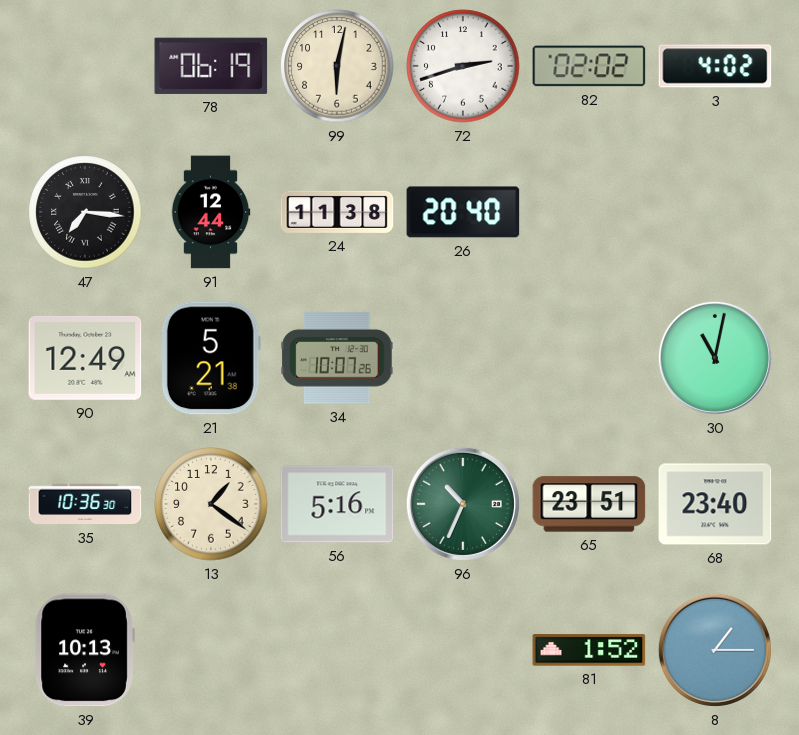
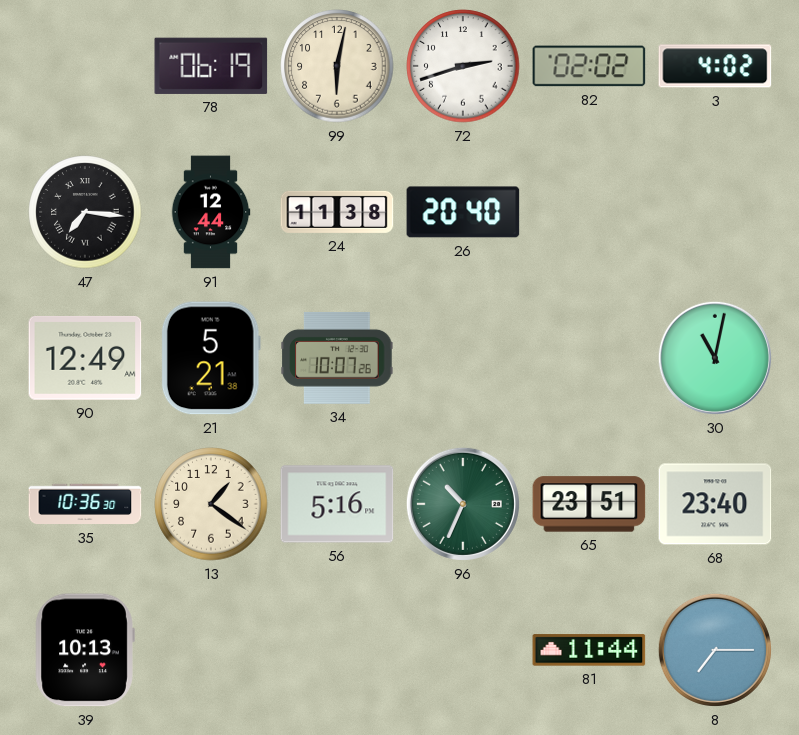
81: 1:52 -> 11:44 (589, 650)
8: 1:15 -> 7:15 (715, 650)
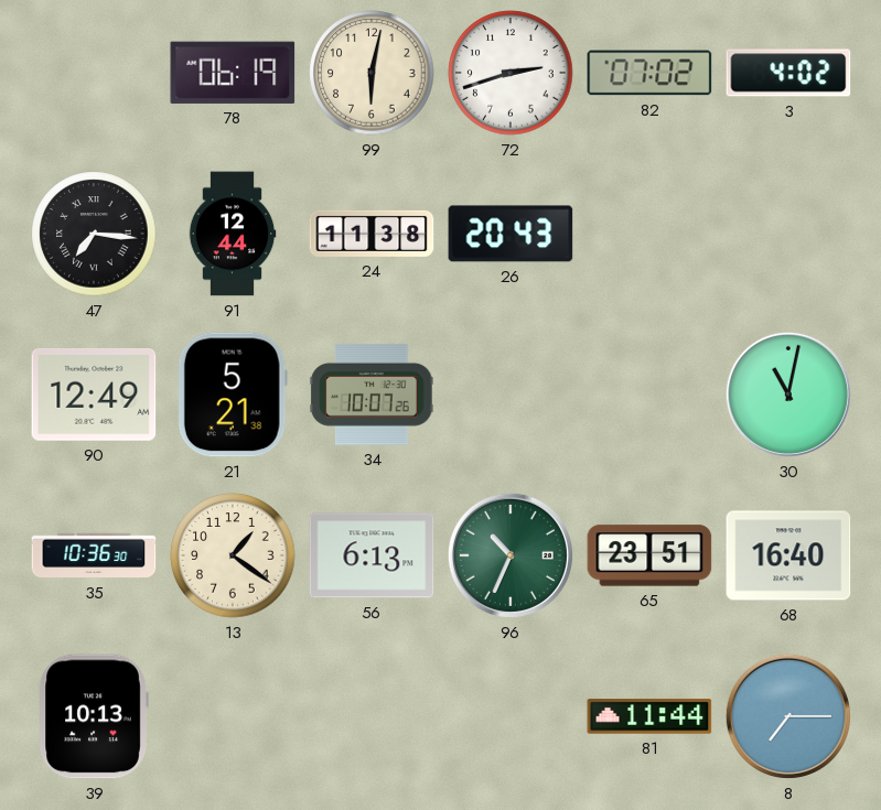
82: 02:02 -> 07:02 (649, 73)
26: 20:40 -> 20:43 (511, 234)
56: 5:16 -> 6:13 (372, 555)
68: 23:40 -> 16:40 (788, 555)
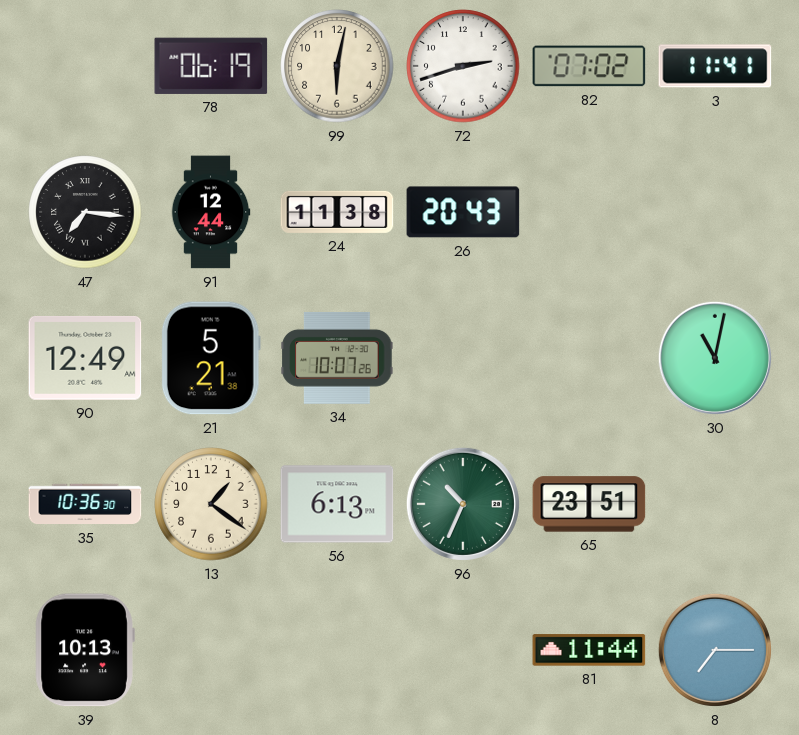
3: 4:02 -> 11:41 (715, 66)
68: 16:40 -> none (788, 555)
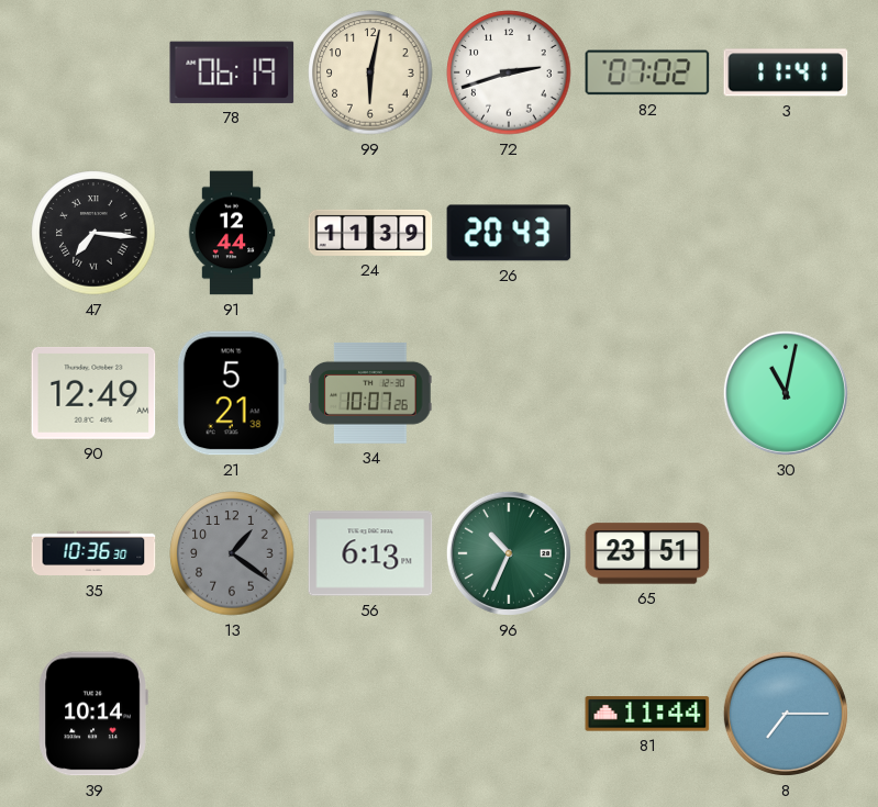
24: 11:38 -> 11:39 (370, 233)
13 dial: cream -> grey (232, 553)
39: 10:13 -> 10:14 (93, 714)
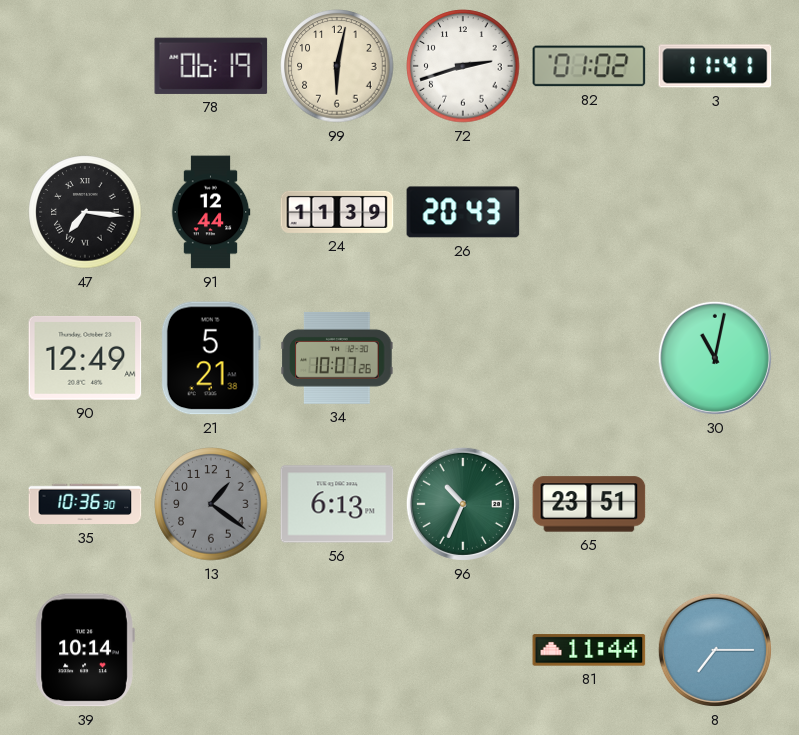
82: 07:02 -> 01:02 (589, 66)
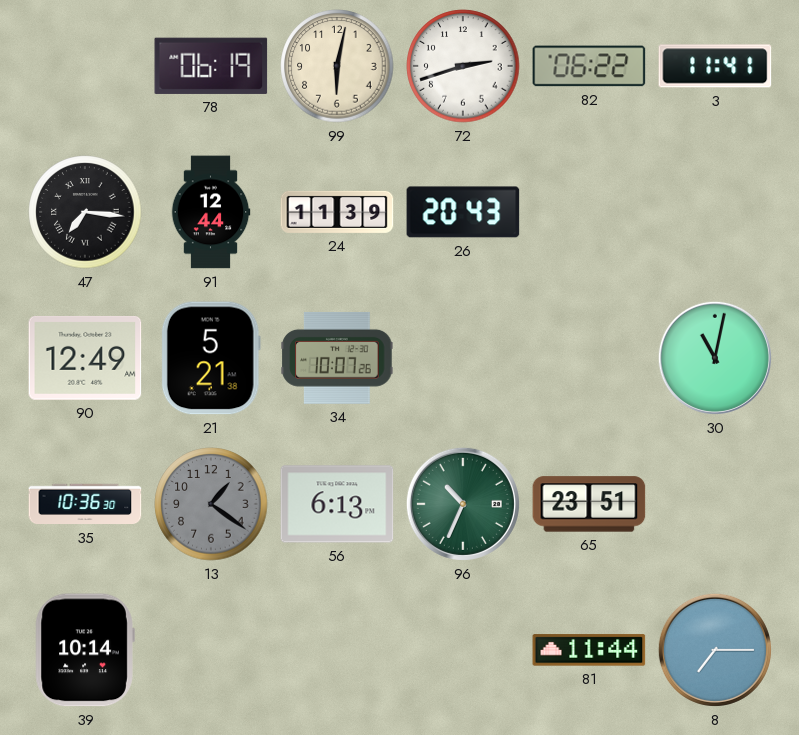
82: 01:02 -> 06:22 (589, 66)
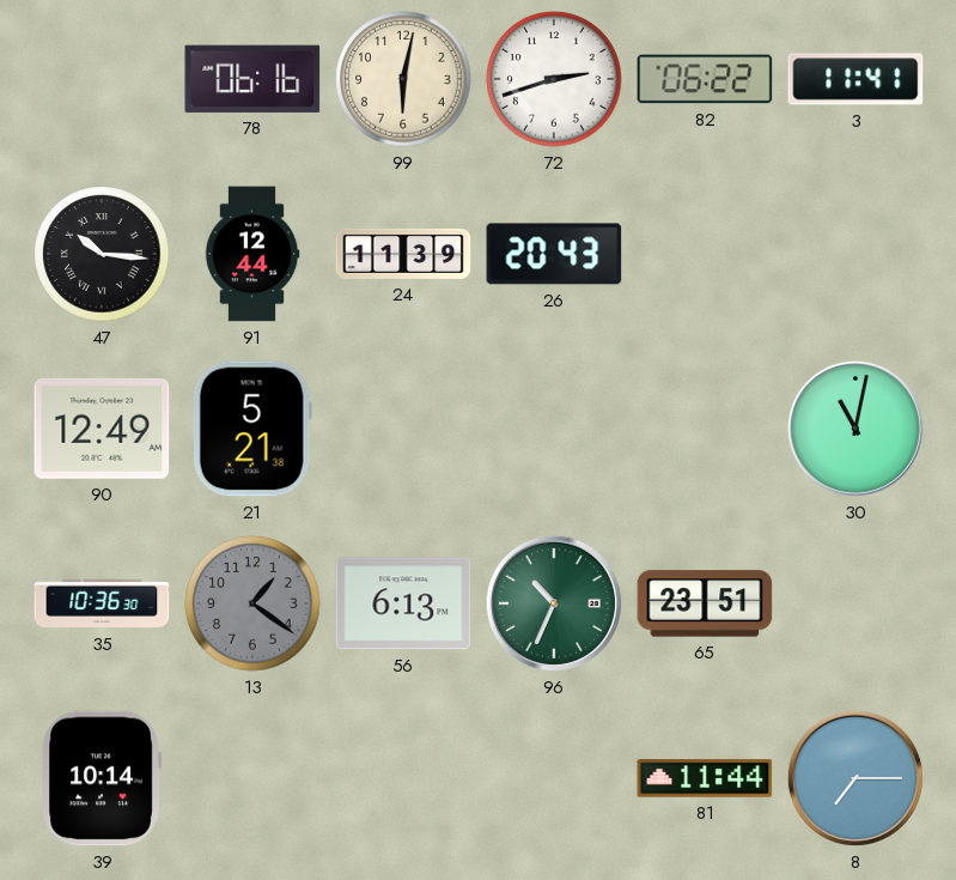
78: 06:19 -> 06:16 (252, 79)
47: 7:16 -> 10:16 (102, 254)
34: 10:07 -> none (337, 358)
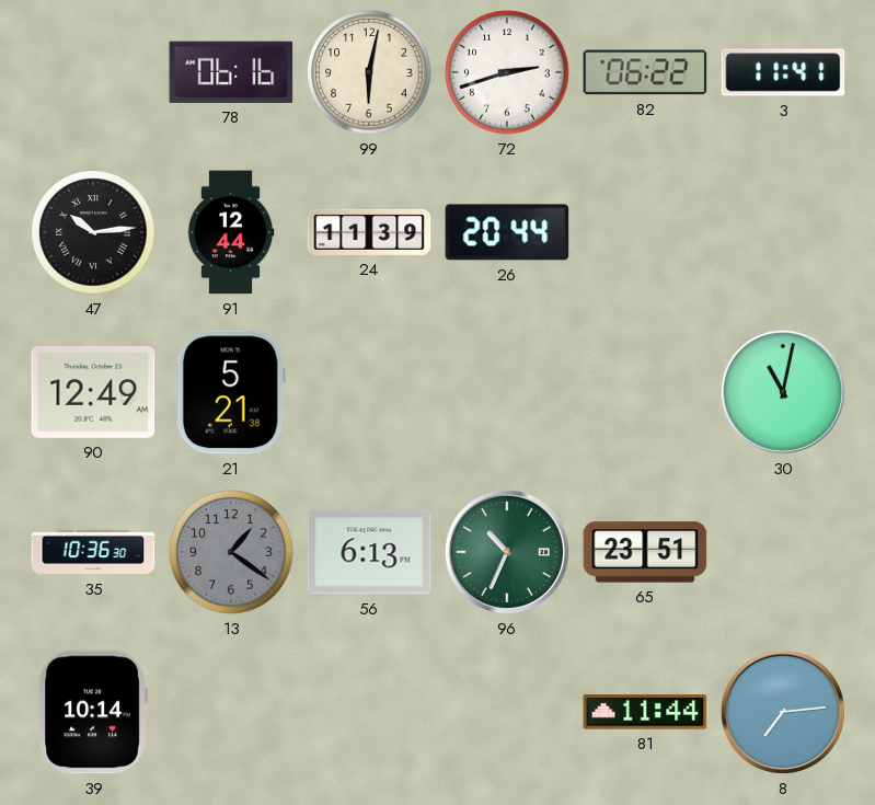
47: 10:16 -> 10:14 (93, 232)
26: 20:43 -> 20:44 (507, 232)
8: 7:15 -> 7:14 (783, 712)
